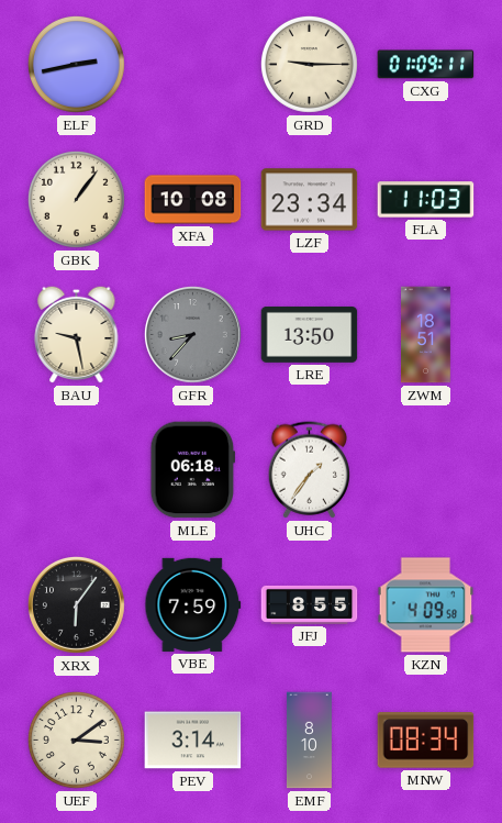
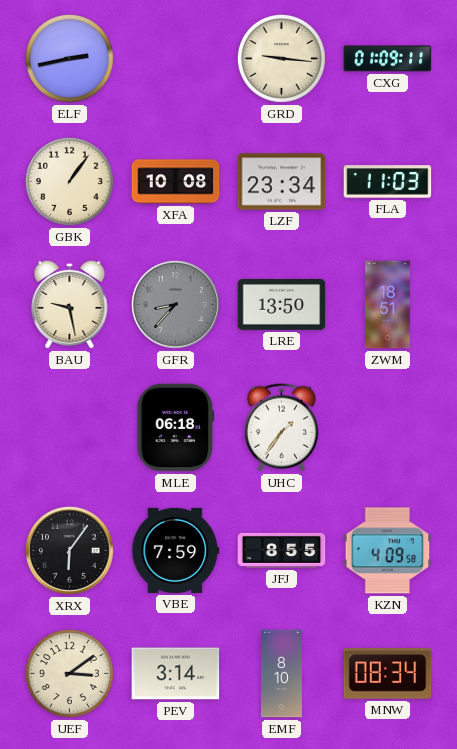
GRD: 9:15 -> 9:16 (281, 58)
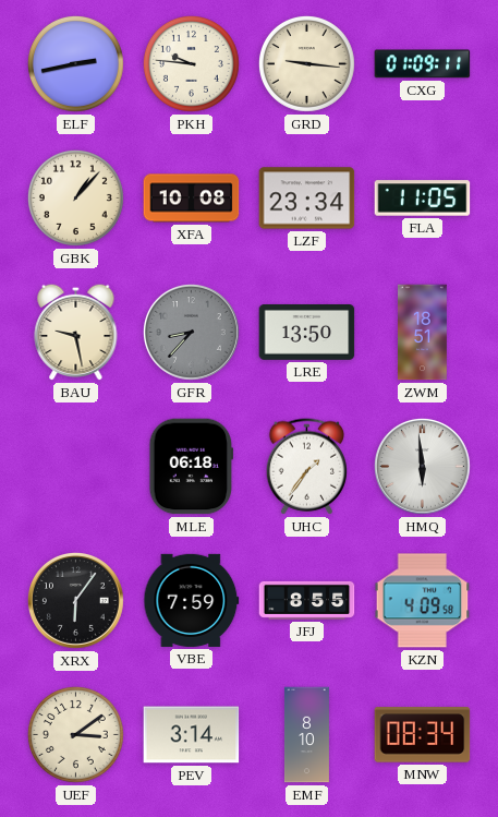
PKH: none -> 9:46 (191, 63)
GBK: 1:06 -> 1:07 (75, 197)
FLA: 11:03 -> 11:05 (423, 199)
HMQ: none -> 5:59 (422, 466)
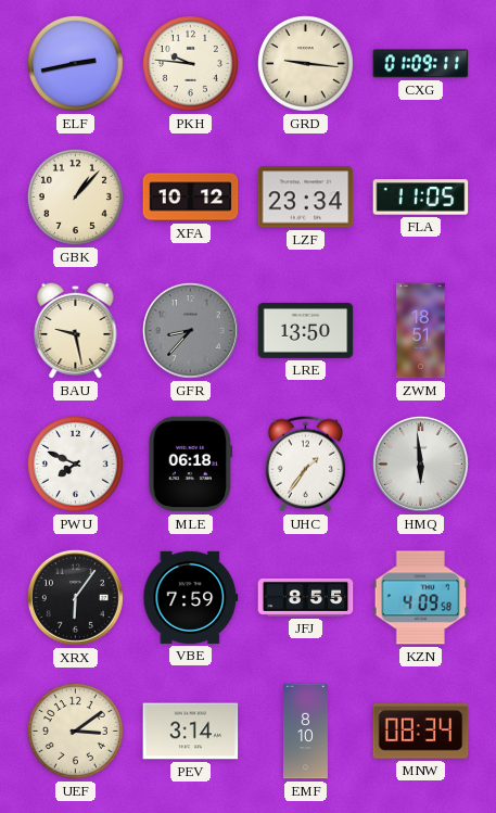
XFA: 10:08 -> 10:12 (191, 198)
PWU: none -> 7:49 (75, 463)
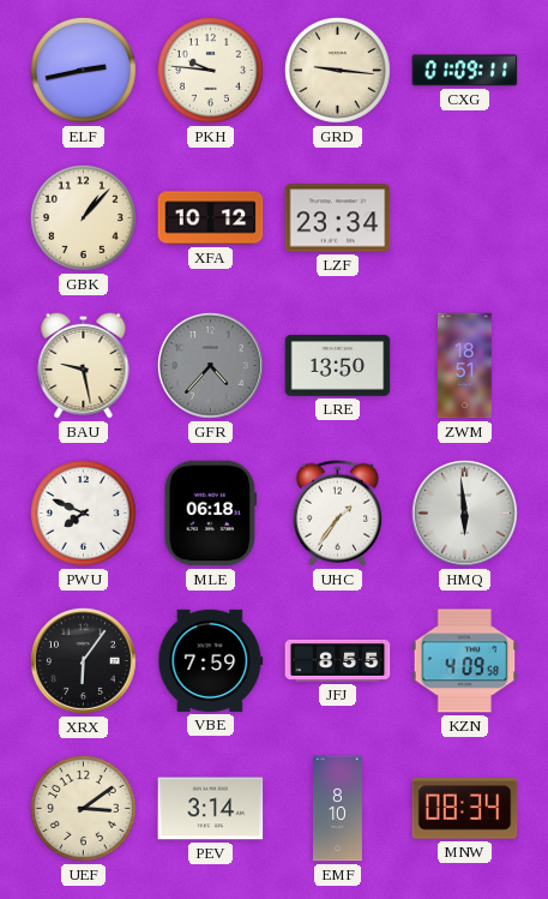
FLA: 11:05 -> none (421, 198)
GFR: 8:37 -> 4:37 (210, 365)
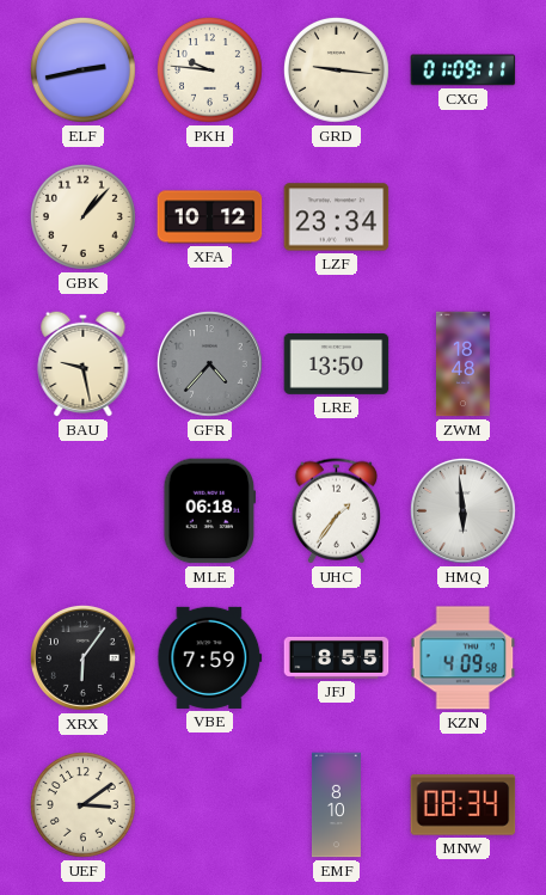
ZWM: 18:51 -> 18:48 (464, 364)
PWU: 7:49 -> none (83, 513)
PEV: 3:14 -> none (211, 809)
